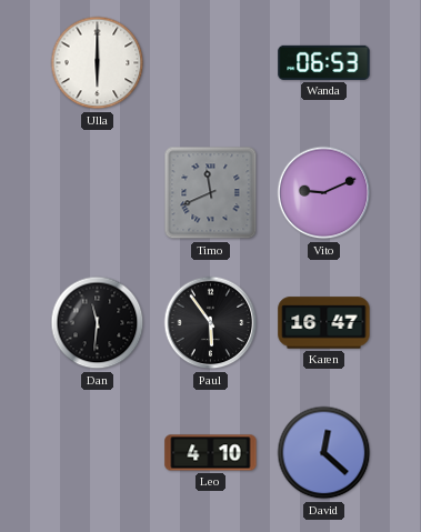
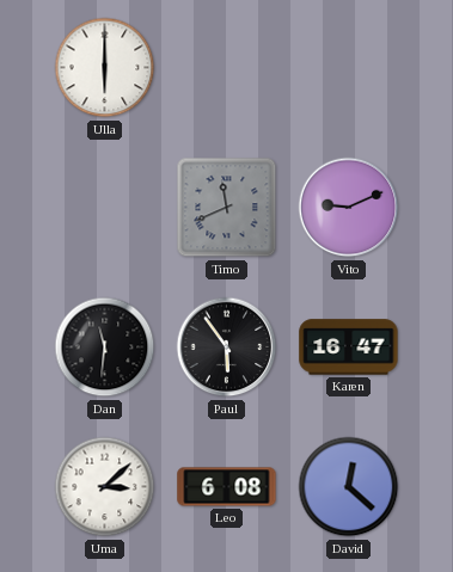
Wanda: 06:53 -> none (324, 62)
Uma: none -> 3:08 (105, 487)
Leo: 4:10 -> 6:08 (227, 487)
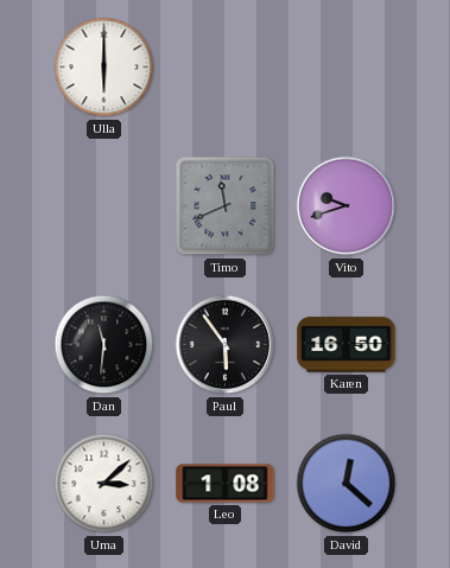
Vito: 9:11 -> 9:42 (347, 206)
Karen: 16:47 -> 16:50 (347, 345)
Leo: 6:08 -> 1:08 (226, 484)
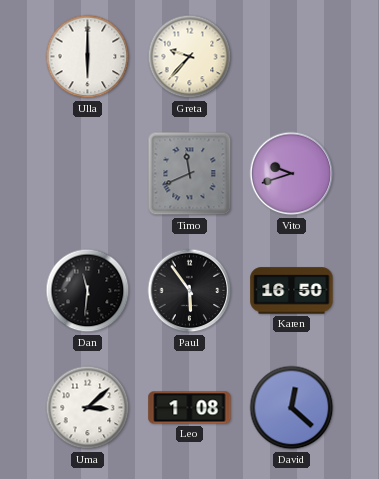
Greta: none -> 9:37 (190, 57)
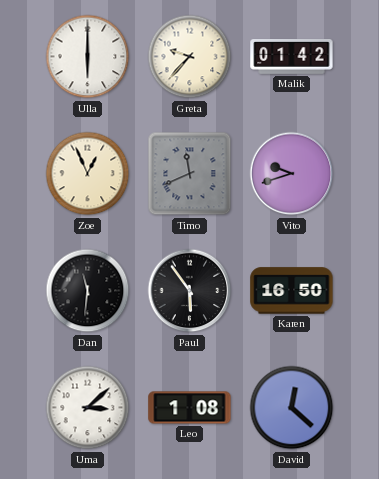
Malik: none -> 01:42 (292, 57)
Zoe: none -> 12:56 (88, 174)
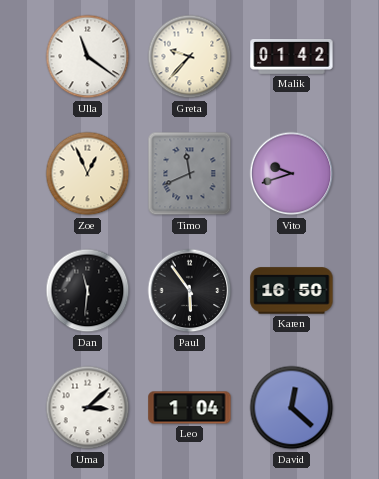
Ulla: 6:00 -> 11:21 (88, 57)
Leo: 1:08 -> 1:04 (190, 408)
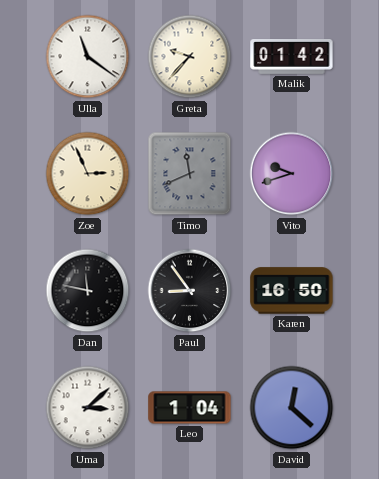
Zoe: 12:56 -> 2:56 (88, 174)
Dan: 11:31 -> 11:47 (88, 291)
Paul: 5:54 -> 8:54 (190, 291)
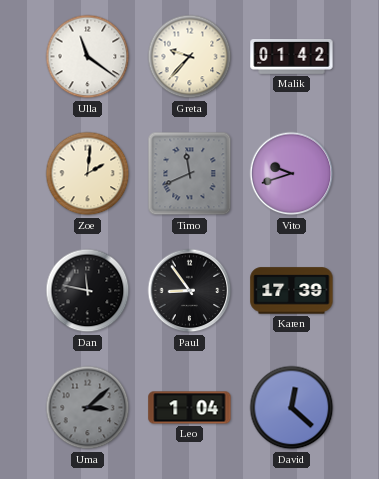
Zoe: 2:56 -> 2:01 (88, 174)
Karen: 16:50 -> 17:39 (292, 291)
Uma dial: white -> grey (88, 408)
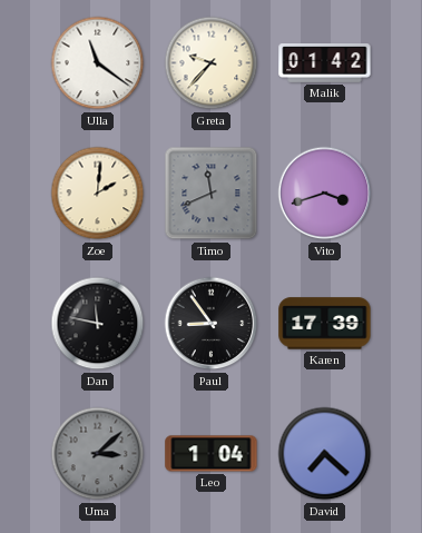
Vito: 9:42 -> 3:42 (325, 194)
David: 12:22 -> 7:22 (325, 454)
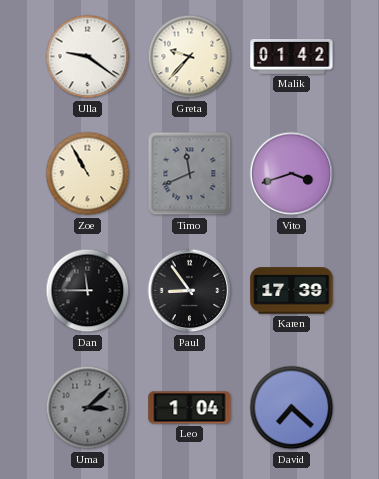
Ulla: 11:21 -> 9:21 (88, 57)
Zoe: 2:01 -> 10:55 (88, 174)
Dan: 11:47 -> 11:45 (88, 291)
